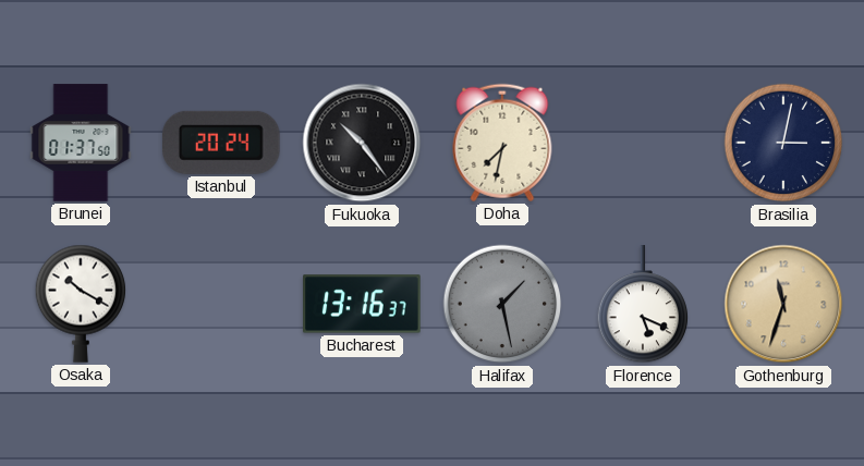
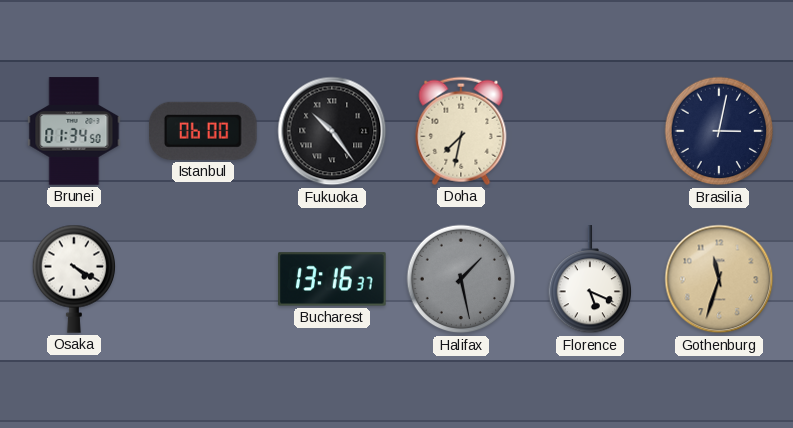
Brunei: 01:37 -> 01:34 (74, 131)
Istanbul: 20:24 -> 06:00 (204, 131)
Osaka: 10:20 -> 4:20 (74, 279)
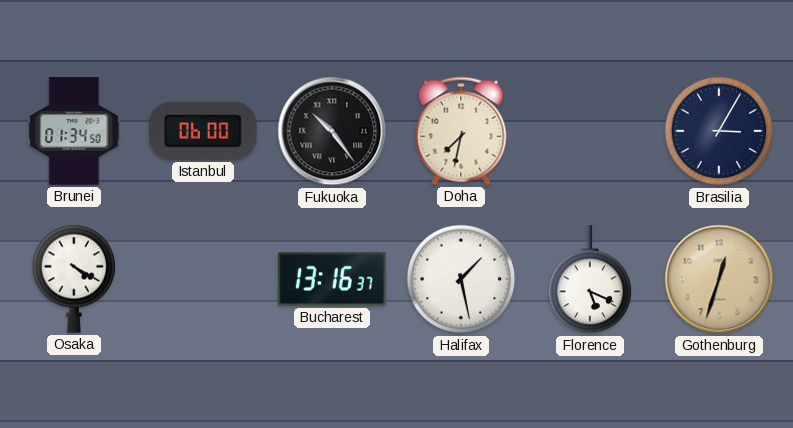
Brasilia: 3:02 -> 3:05 (719, 131)
Halifax dial: grey -> white (461, 279)
Gothenburg: 11:33 -> 12:33 (719, 279)
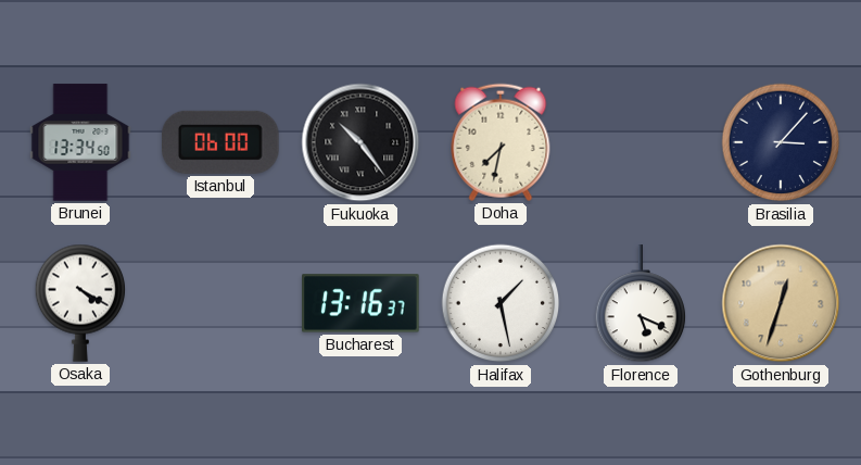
Brunei: 01:34 -> 13:34 (80, 142)
Brasilia: 3:05 -> 3:07 (781, 142)
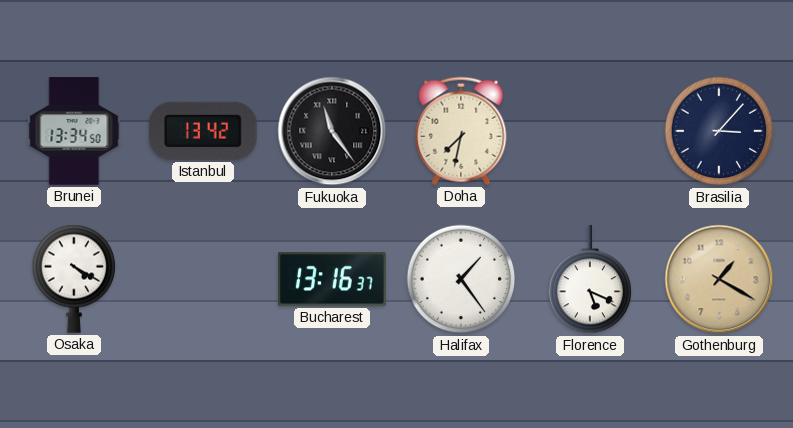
Istanbul: 06:00 -> 13:42 (204, 131)
Fukuoka: 10:24 -> 11:24 (332, 131)
Halifax: 1:28 -> 1:24 (461, 279)
Gothenburg: 12:33 -> 1:20 (719, 279)
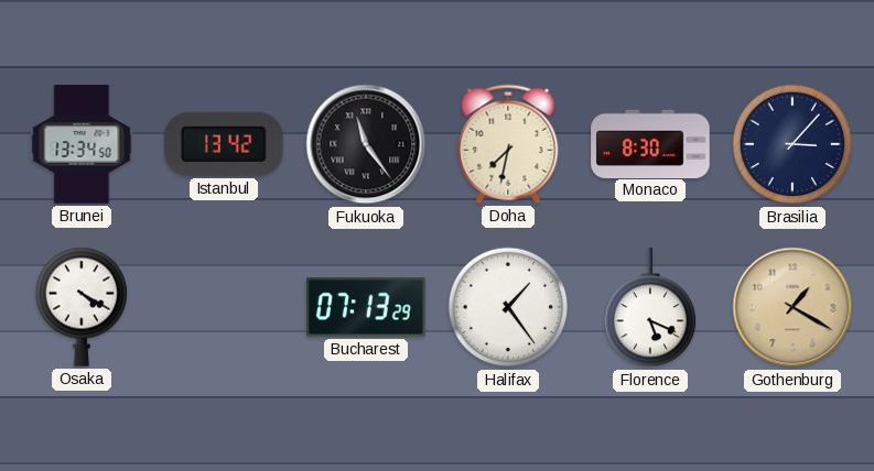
Monaco: none -> 8:30 (650, 143)
Bucharest: 13:16 -> 07:13 (366, 307)
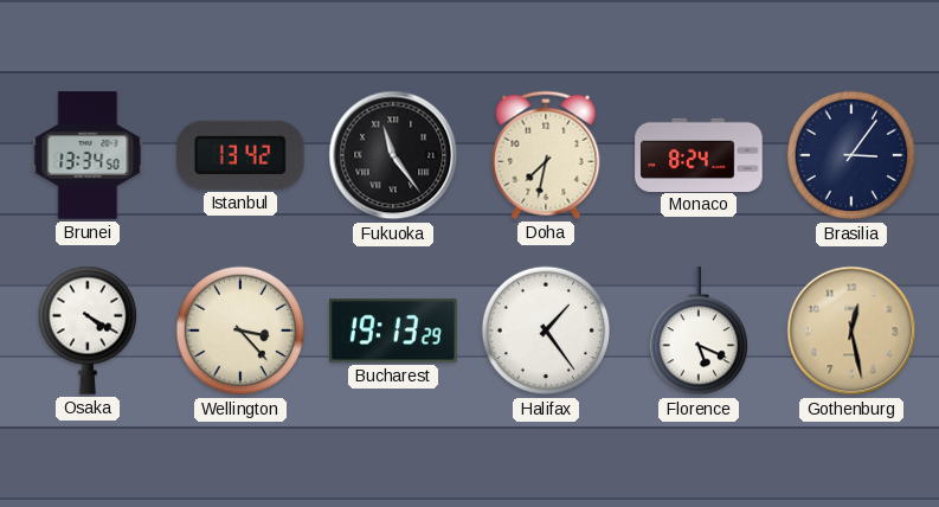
Monaco: 8:30 -> 8:24 (699, 154)
Brasilia: 3:07 -> 3:06 (851, 155)
Wellington: none -> 3:23 (240, 330)
Bucharest: 07:13 -> 19:13 (393, 330)
Gothenburg: 1:20 -> 12:28 (851, 330)
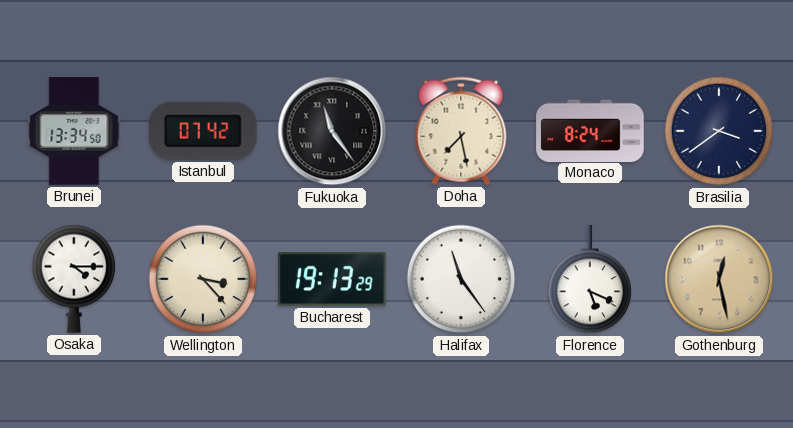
Istanbul: 13:42 -> 07:42 (204, 131)
Doha: 7:32 -> 7:28 (461, 131)
Brasilia: 3:06 -> 3:39 (719, 131)
Osaka: 4:20 -> 4:15 (74, 279)
Halifax: 1:24 -> 11:24 (461, 279)
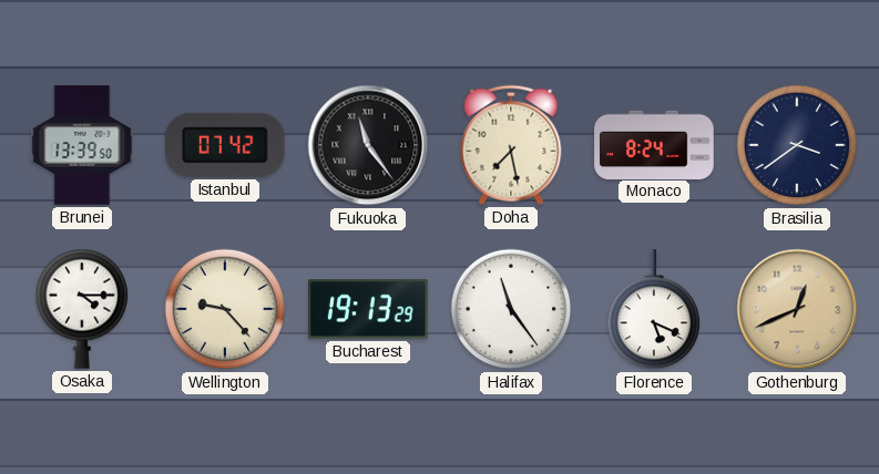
Brunei: 13:34 -> 13:39 (82, 145)
Wellington: 3:23 -> 9:23 (225, 309)
Gothenburg: 12:28 -> 12:41 (797, 309)
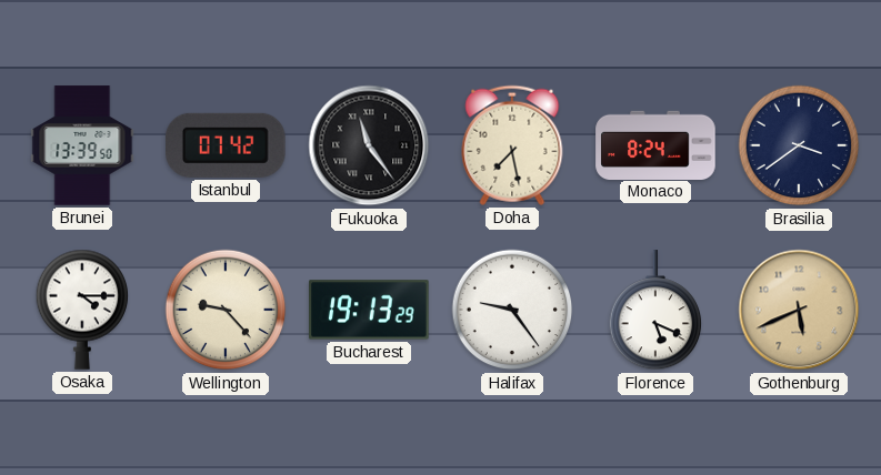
Halifax: 11:24 -> 9:24 (512, 310)
Gothenburg: 12:41 -> 5:41 (799, 310)
